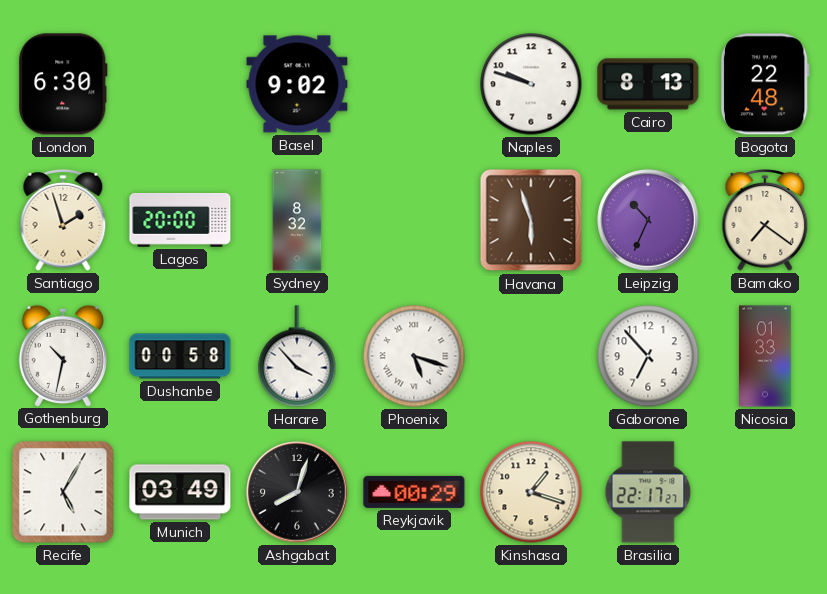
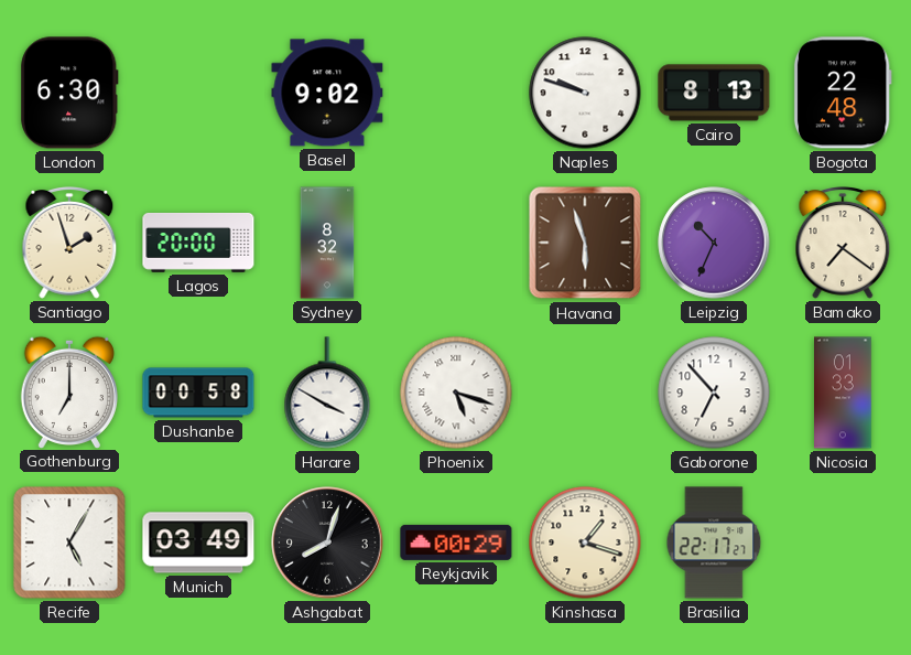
Gothenburg: 10:32 -> 7:00 (69, 391)
Harare: 3:53 -> 3:50 (327, 393)
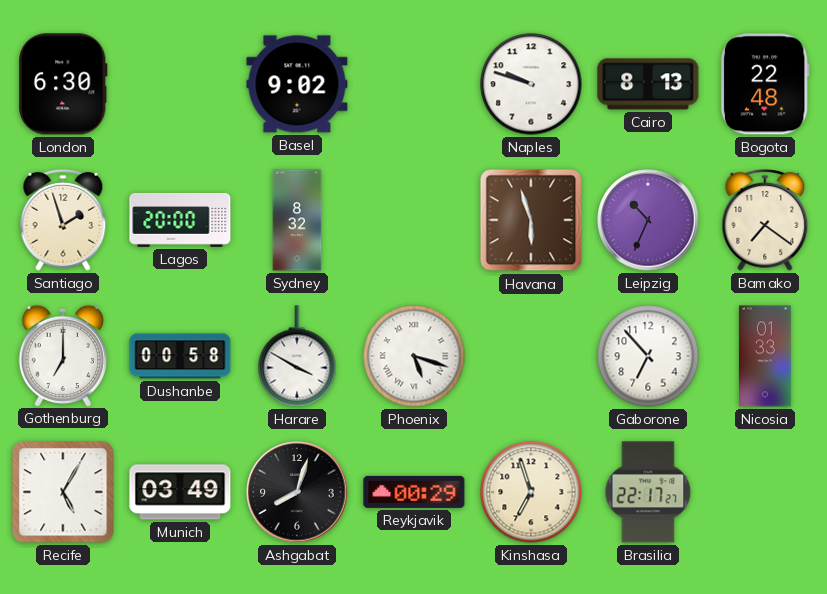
Kinshasa: 1:18 -> 6:57 (531, 492)
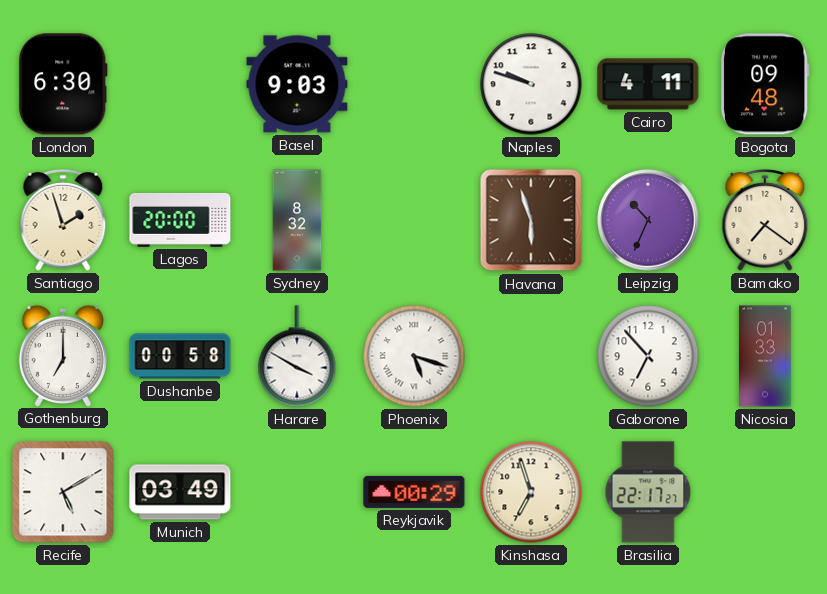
Basel: 9:02 -> 9:03 (297, 84)
Cairo: 8:13 -> 4:11 (648, 84)
Bogota: 22:48 -> 09:48 (765, 84)
Recife: 5:05 -> 5:10 (63, 492)
Ashgabat: 8:03 -> none (297, 492)
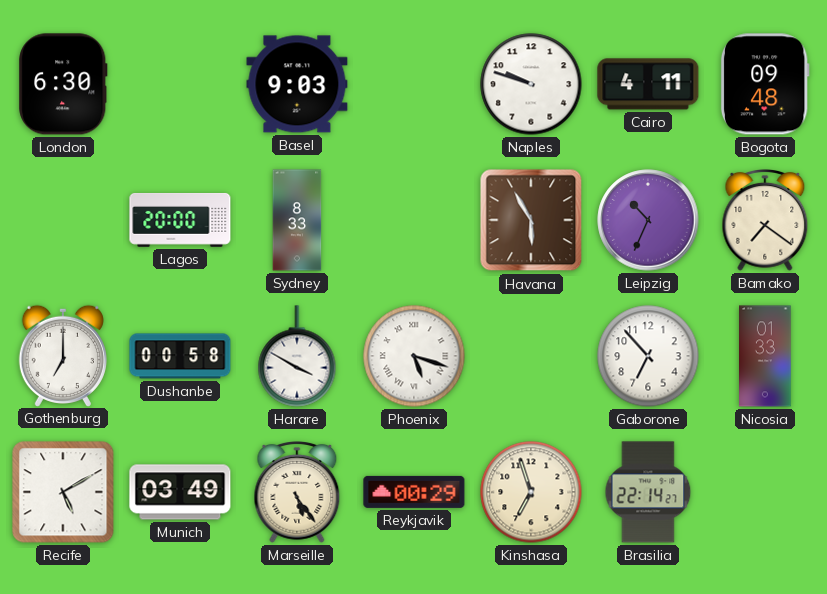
Santiago: 1:57 -> none (63, 221)
Sydney: 8:32 -> 8:33 (297, 220)
Havana: 5:57 -> 5:55 (531, 220)
Marseille: none -> 5:24 (297, 493)
Brasilia: 22:17 -> 22:14 (648, 492)
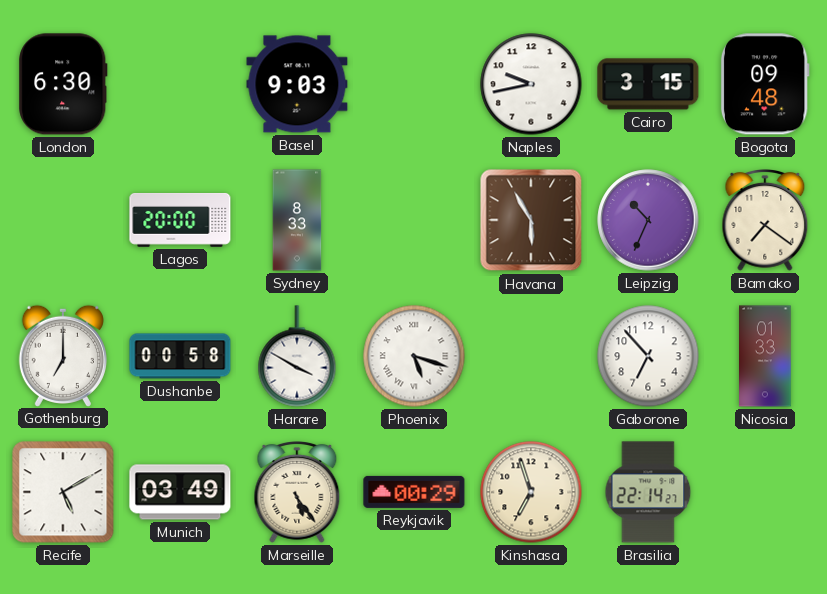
Naples: 9:48 -> 9:43 (531, 84)
Cairo: 4:11 -> 3:15 (648, 84)
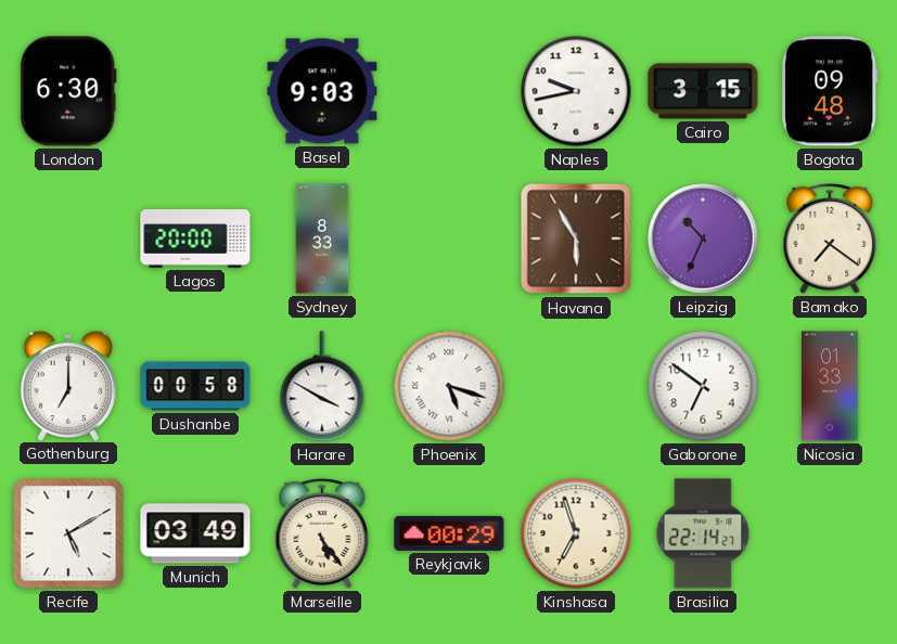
Gaborone: 6:53 -> 6:51 (703, 386)
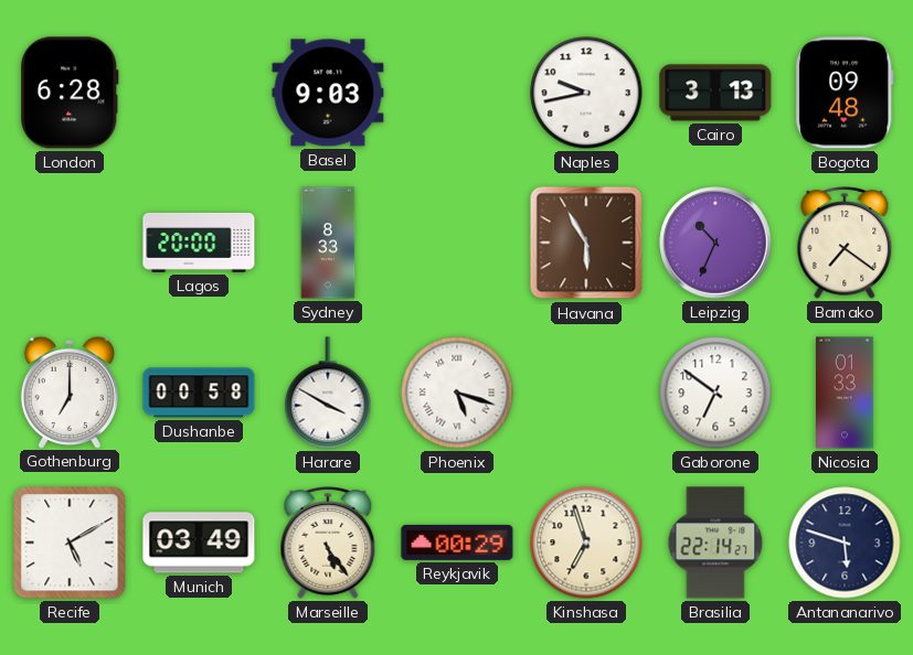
London: 6:30 -> 6:28 (70, 93)
Cairo: 3:15 -> 3:13 (715, 93)
Antananarivo: none -> 5:48 (845, 543)
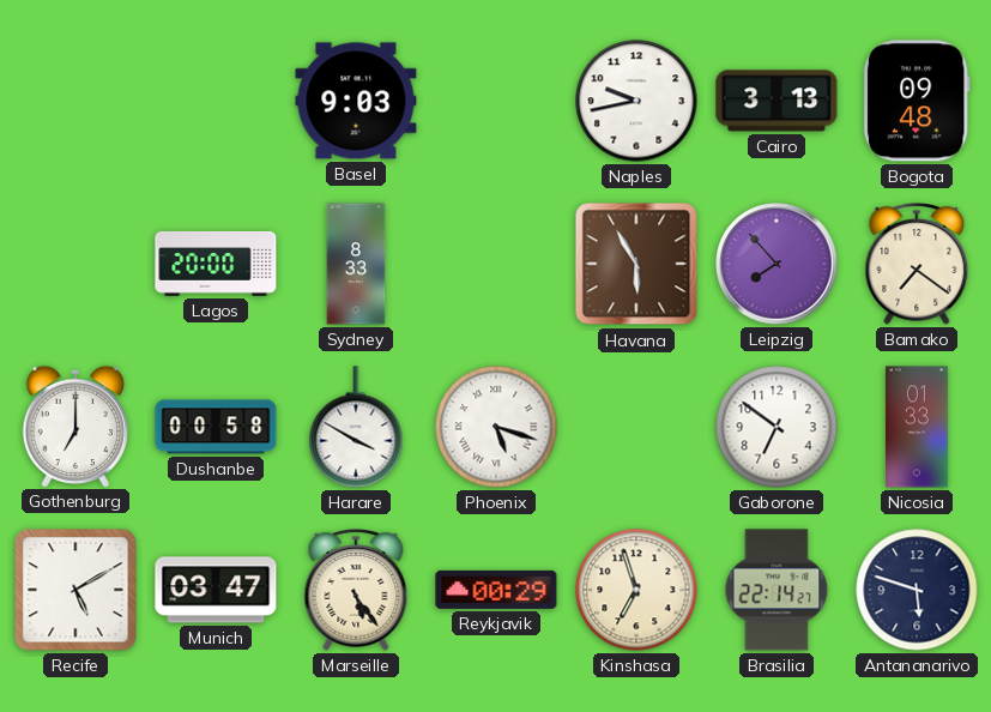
London: 6:28 -> none (70, 93)
Leipzig: 10:34 -> 7:53 (777, 264)
Munich: 03:49 -> 03:47 (216, 590)
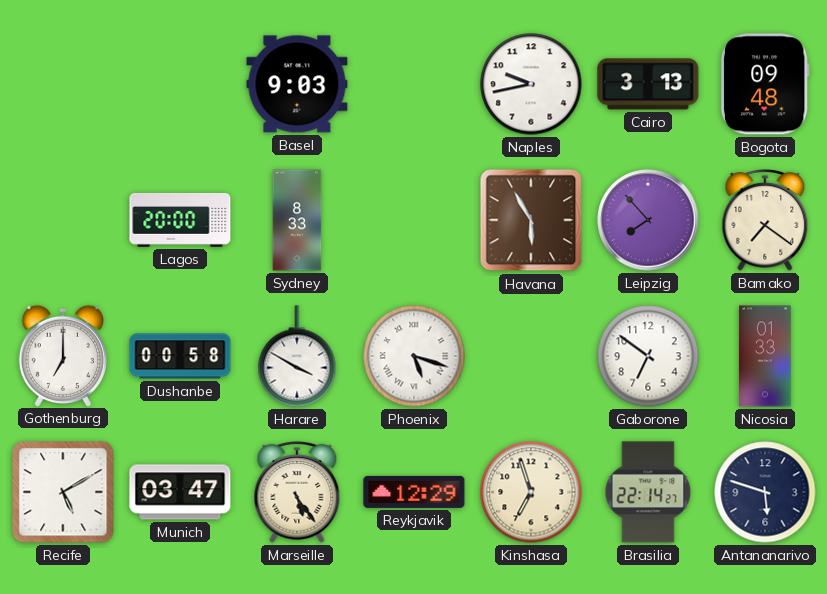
Reykjavik: 00:29 -> 12:29 (414, 492)
